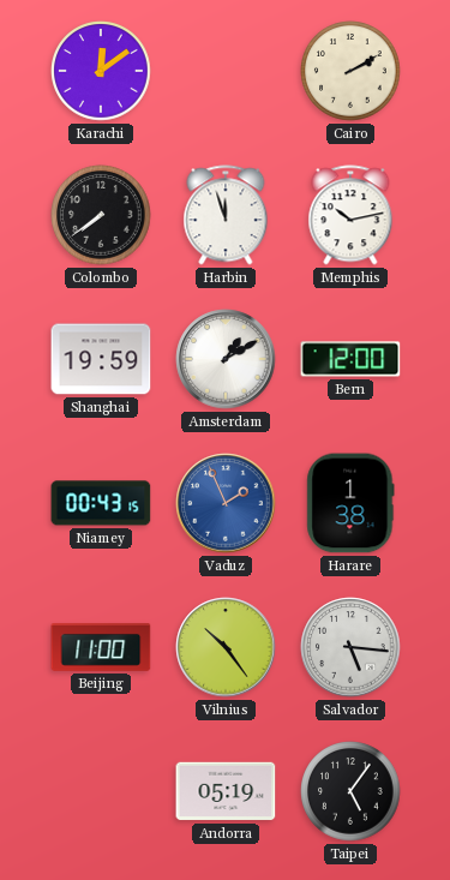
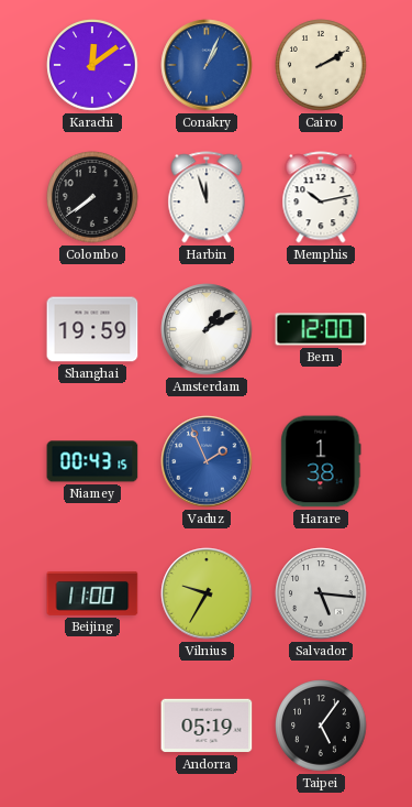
Conakry: none -> 1:04 (207, 65)
Vilnius: 10:24 -> 9:35 (207, 593)
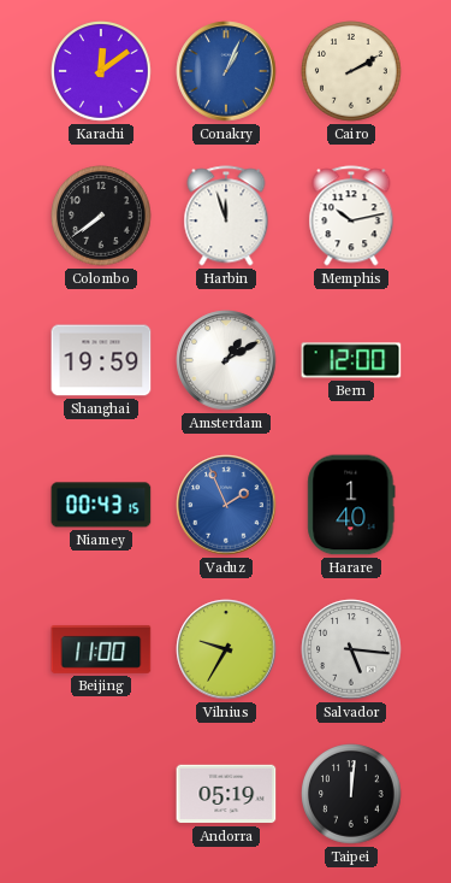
Harare: 1:38 -> 1:40 (351, 505)
Taipei: 5:06 -> 12:01 (351, 794)
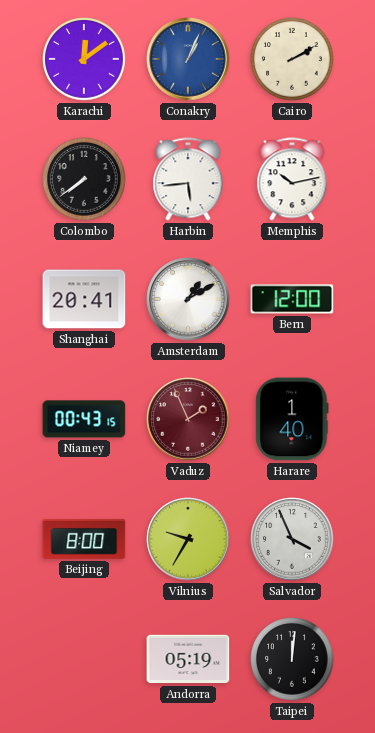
Harbin: 11:57 -> 5:44 (188, 179)
Shanghai: 19:59 -> 20:41 (84, 299)
Vaduz dial: blue -> burgundy (188, 419)
Beijing: 11:00 -> 8:00 (84, 539)
Salvador: 5:16 -> 3:56 (292, 539)
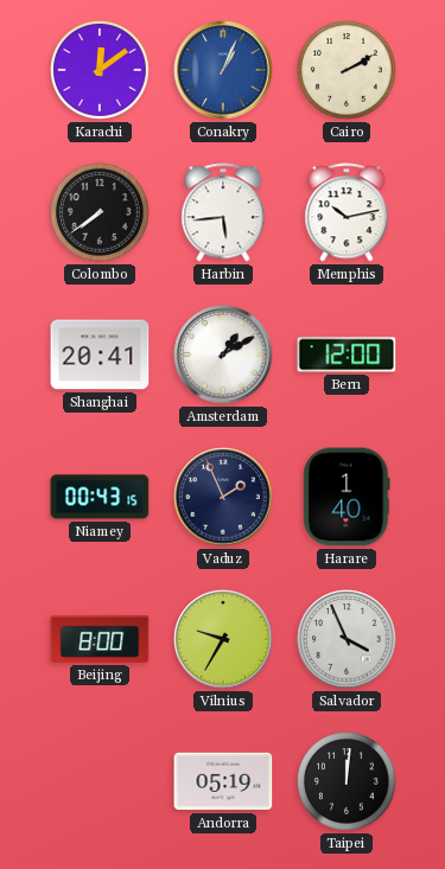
Vaduz dial: burgundy -> navy (223, 497)
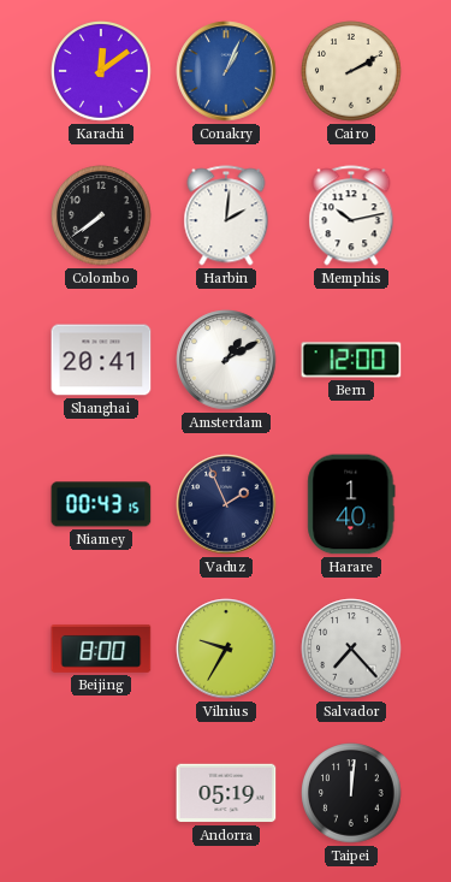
Harbin: 5:44 -> 2:01 (226, 215)
Salvador: 3:56 -> 7:23 (351, 649)
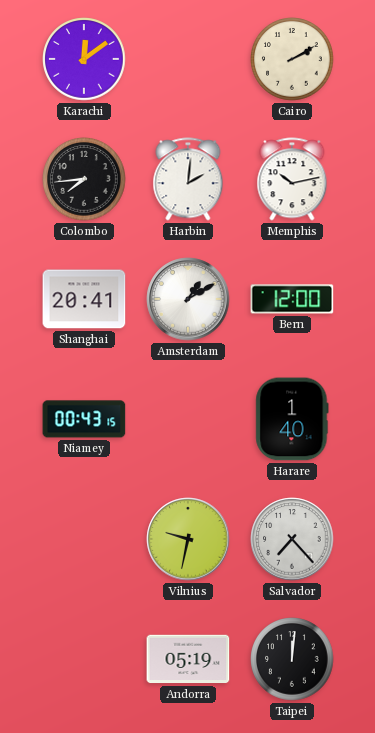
Conakry: 1:04 -> none (226, 71)
Colombo: 7:39 -> 7:44 (84, 179)
Vaduz: 1:56 -> none (226, 504)
Beijing: 8:00 -> none (101, 649)
Vilnius: 9:35 -> 9:32 (188, 539)
